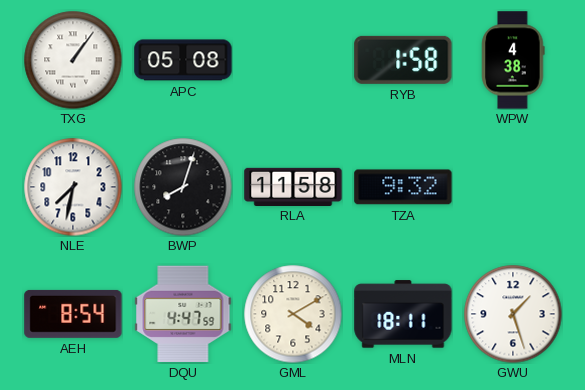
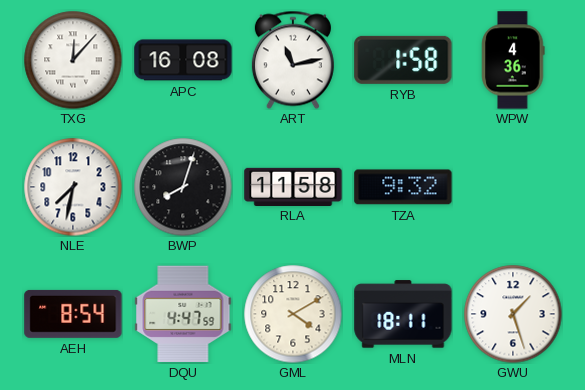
TXG: 1:06 -> 12:07 (73, 60)
APC: 05:08 -> 16:08 (183, 60)
ART: none -> 11:13 (293, 60)
WPW: 4:38 -> 4:36 (513, 60)
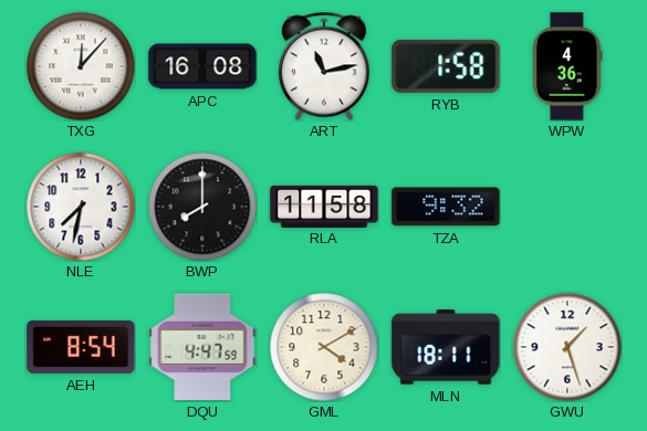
BWP: 8:03 -> 8:00 (202, 207)
